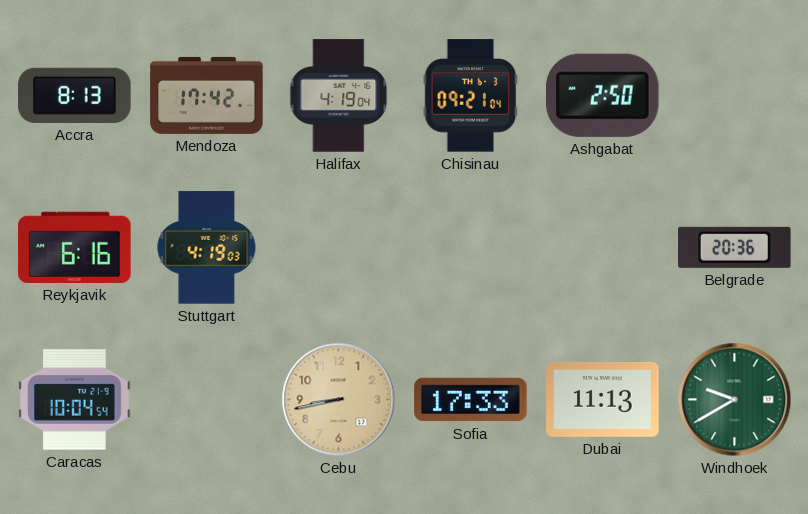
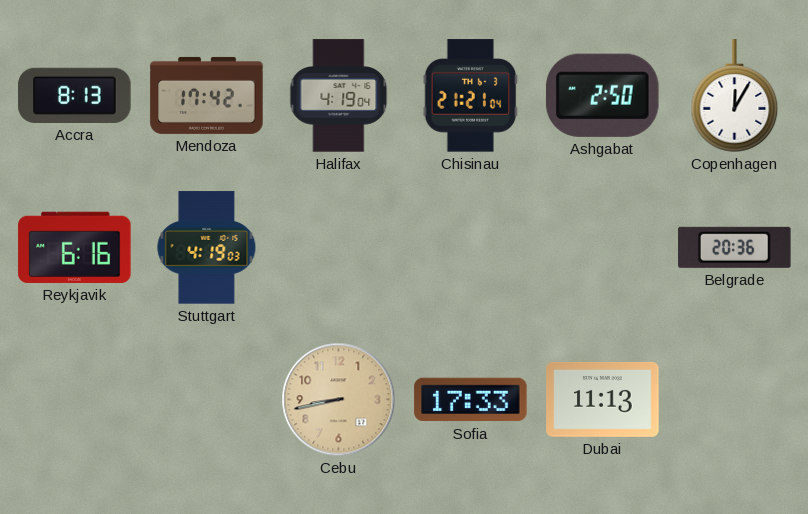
Chisinau: 09:21 -> 21:21 (471, 96)
Copenhagen: none -> 12:05 (735, 96)
Caracas: 10:04 -> none (75, 400)
Windhoek: 9:40 -> none (735, 400)
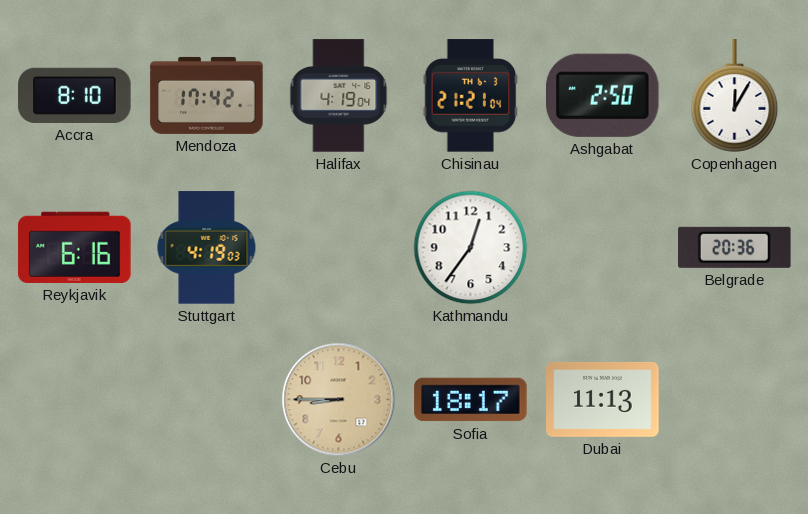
Accra: 8:13 -> 8:10 (75, 95)
Kathmandu: none -> 12:36 (471, 248)
Cebu: 8:43 -> 8:45 (339, 400)
Sofia: 17:33 -> 18:17 (471, 400)
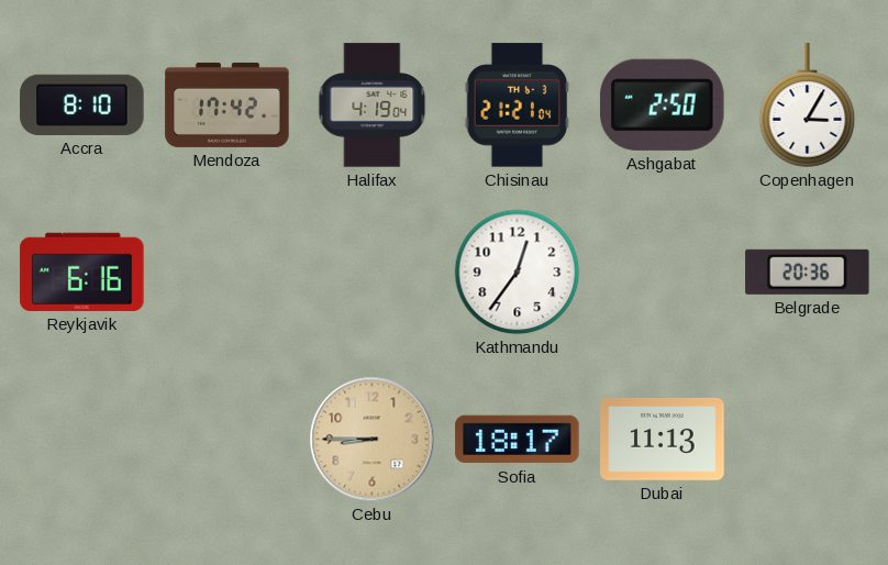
Copenhagen: 12:05 -> 3:05 (808, 106)
Stuttgart: 4:19 -> none (207, 248)
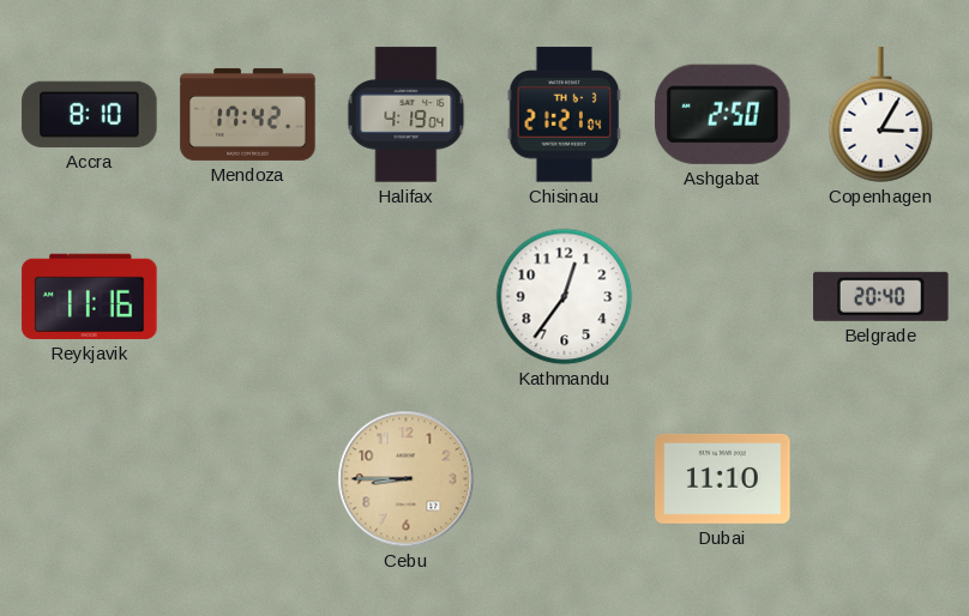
Reykjavik: 6:16 -> 11:16 (90, 296)
Belgrade: 20:36 -> 20:40 (881, 296)
Sofia: 18:17 -> none (518, 440)
Dubai: 11:13 -> 11:10 (723, 478)
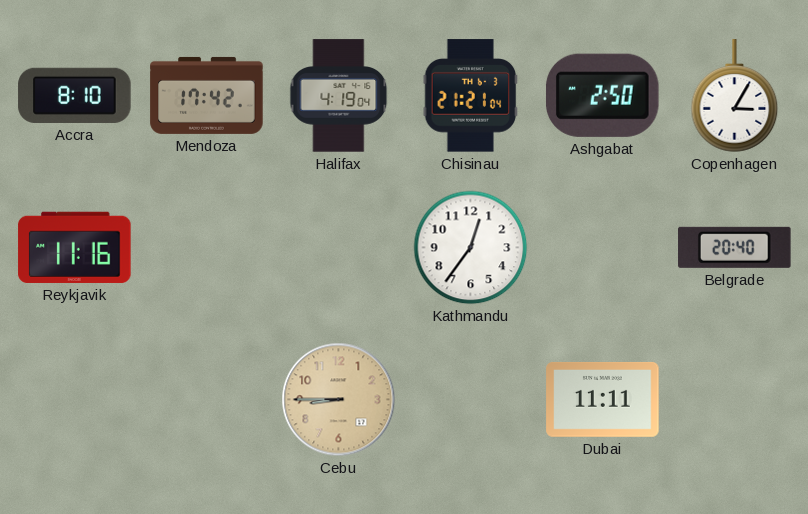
Dubai: 11:10 -> 11:11 (603, 399)
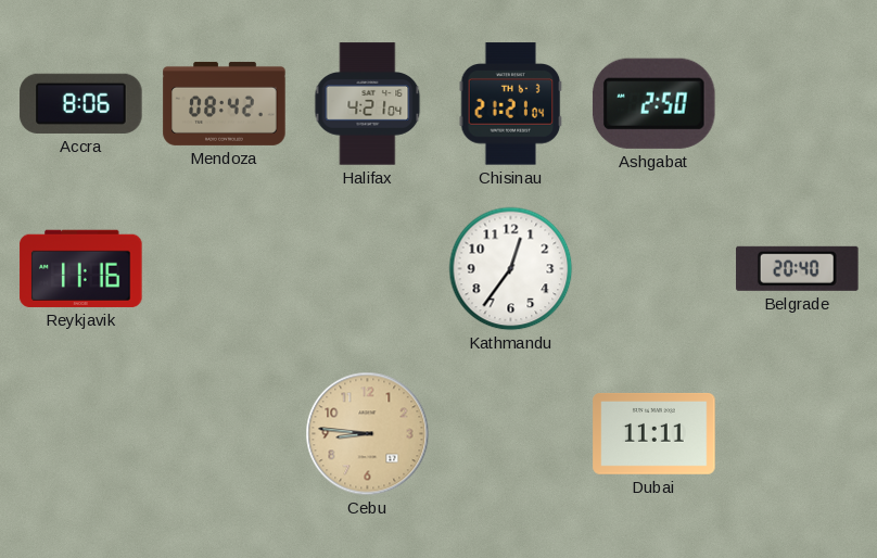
Accra: 8:10 -> 8:06 (81, 103)
Mendoza: 17:42 -> 08:42 (225, 103)
Halifax: 4:19 -> 4:21 (368, 104)
Copenhagen: 3:05 -> none (735, 96)
Cebu: 8:45 -> 8:46 (368, 434)
